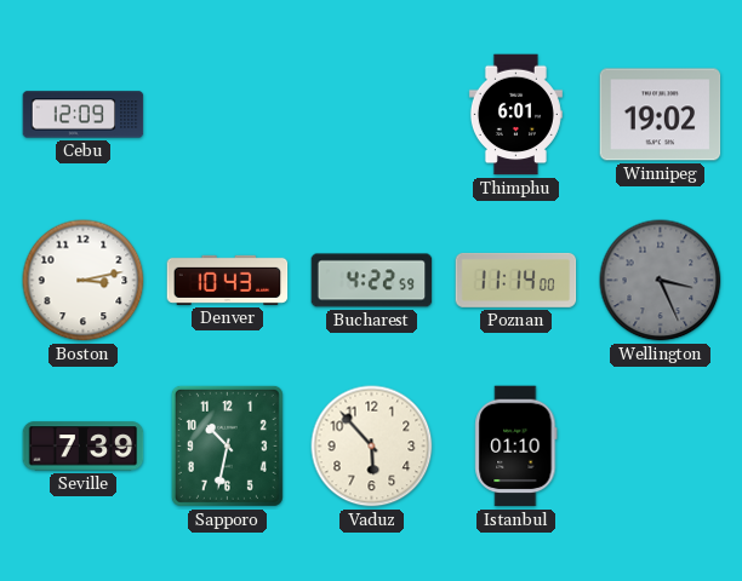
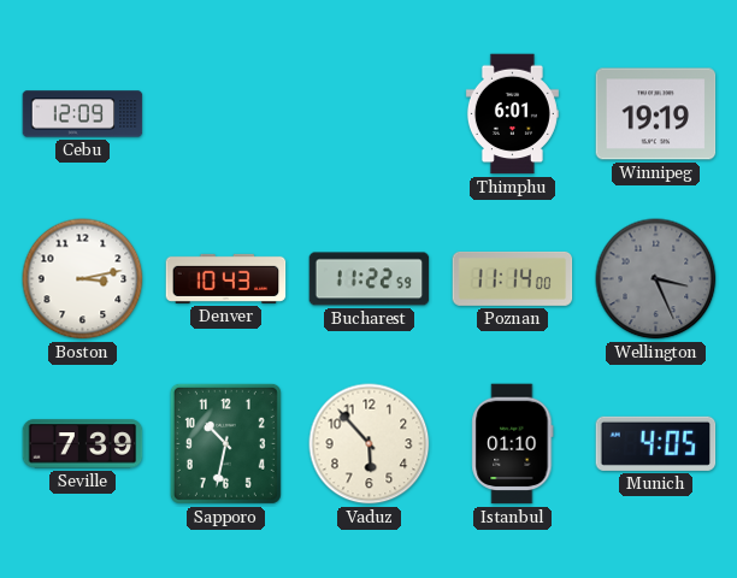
Winnipeg: 19:02 -> 19:19 (656, 114)
Bucharest: 4:22 -> 11:22 (370, 279)
Munich: none -> 4:05 (656, 443)
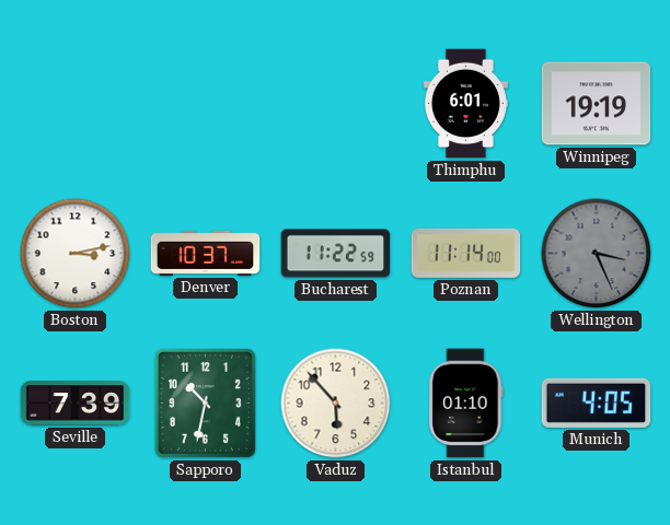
Cebu: 12:09 -> none (83, 114)
Denver: 10:43 -> 10:37 (206, 253)
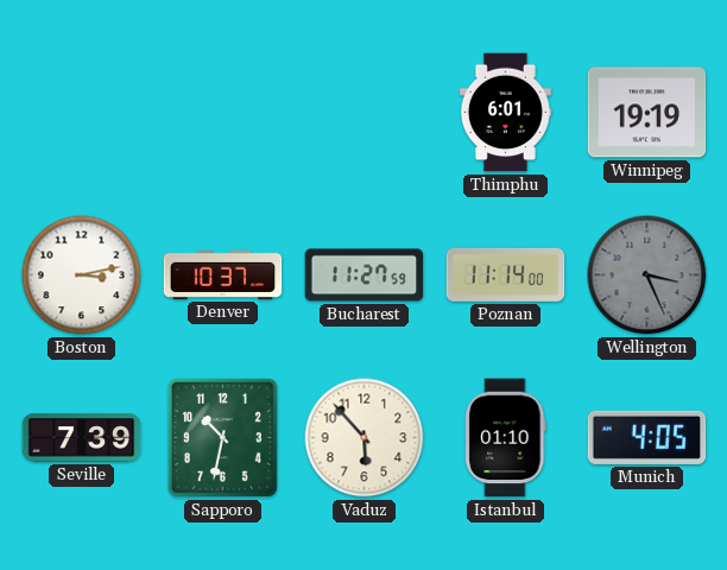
Bucharest: 11:22 -> 11:27 (365, 275)
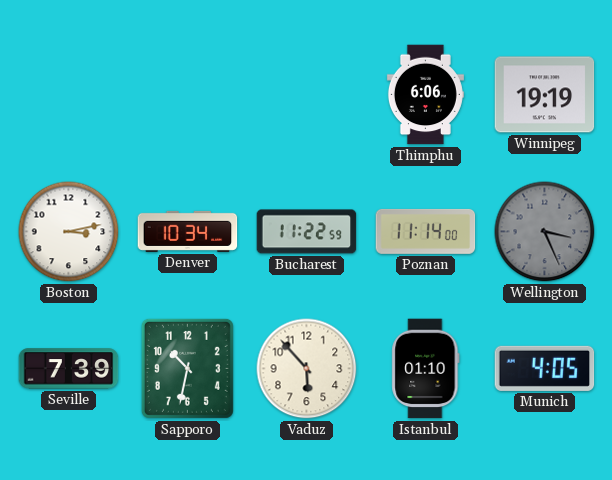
Thimphu: 6:01 -> 6:06 (425, 95)
Denver: 10:37 -> 10:34 (188, 231)
Bucharest: 11:27 -> 11:22 (307, 232)
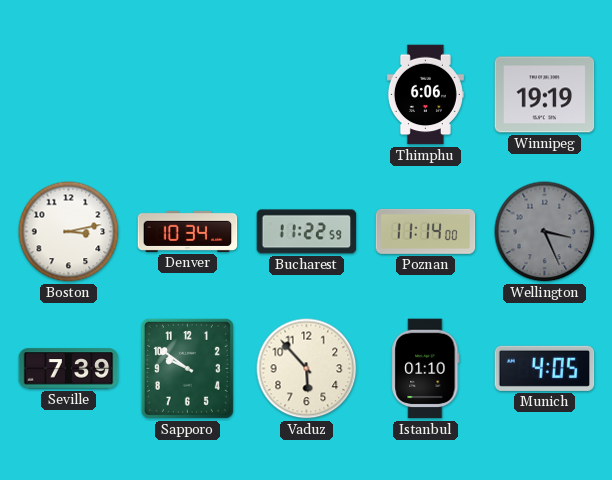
Sapporo: 10:32 -> 9:51 (187, 368)
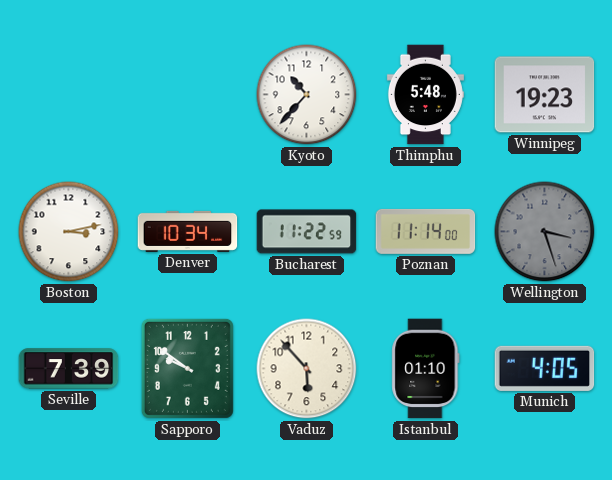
Kyoto: none -> 10:37 (307, 95)
Thimphu: 6:06 -> 5:48 (425, 95)
Winnipeg: 19:19 -> 19:23 (545, 95)
Wellington: 3:26 -> 3:27 (545, 232)
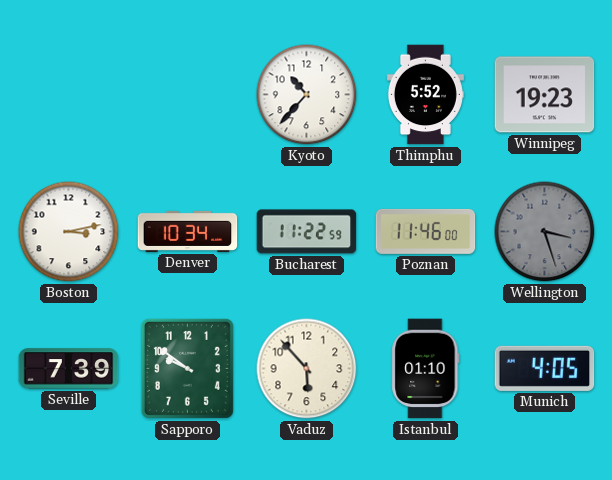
Thimphu: 5:48 -> 5:52 (425, 95)
Poznan: 11:14 -> 11:46 (426, 231)
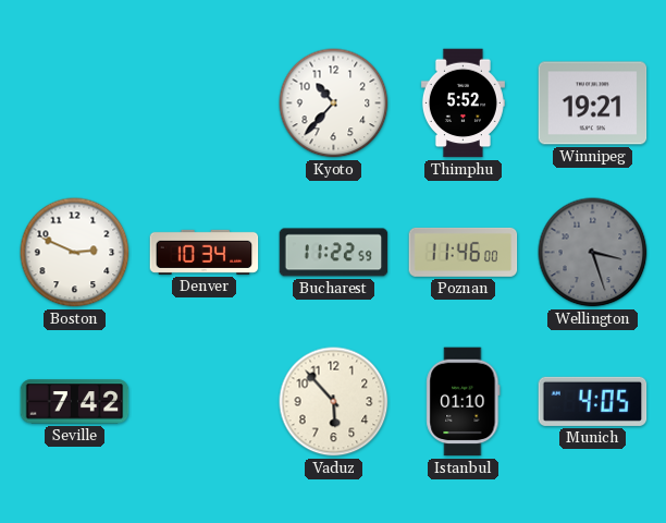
Winnipeg: 19:23 -> 19:21 (593, 104)
Boston: 3:13 -> 2:49 (75, 253)
Seville: 7:39 -> 7:42 (75, 402)
Sapporo: 9:51 -> none (187, 368)
